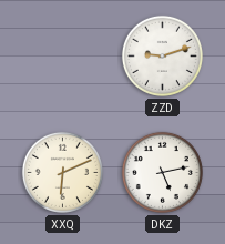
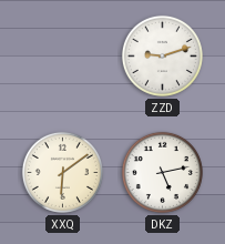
XXQ: 6:11 -> 6:09 (62, 172)
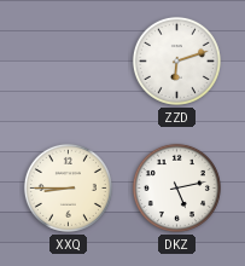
ZZD: 9:12 -> 6:12 (176, 60)
XXQ: 6:09 -> 8:45 (68, 187)
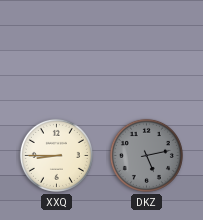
ZZD: 6:12 -> none (176, 60)
DKZ dial: white -> grey (146, 155)
